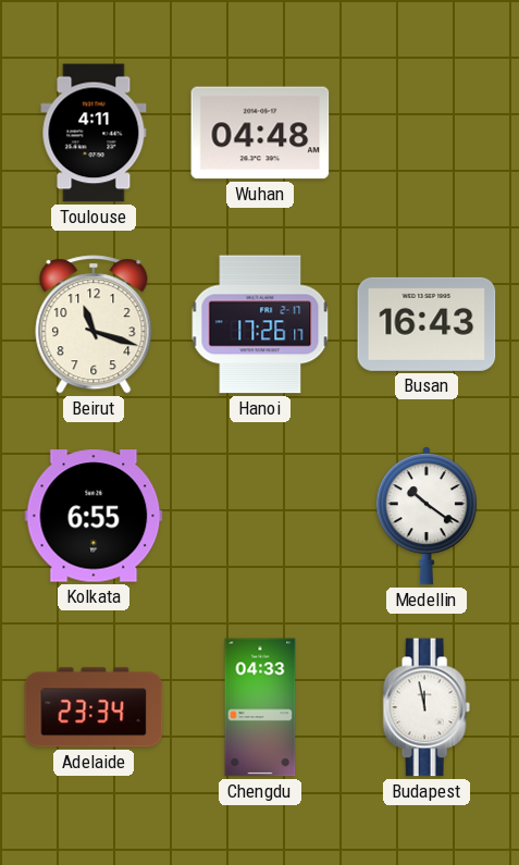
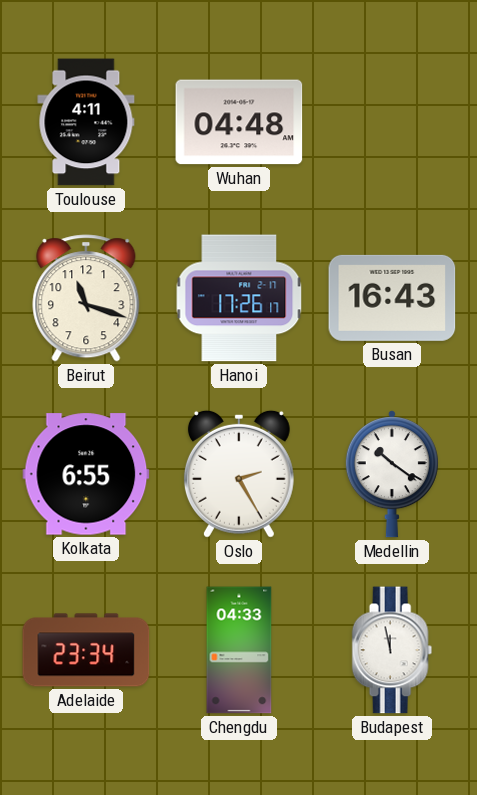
Oslo: none -> 2:25 (239, 474)
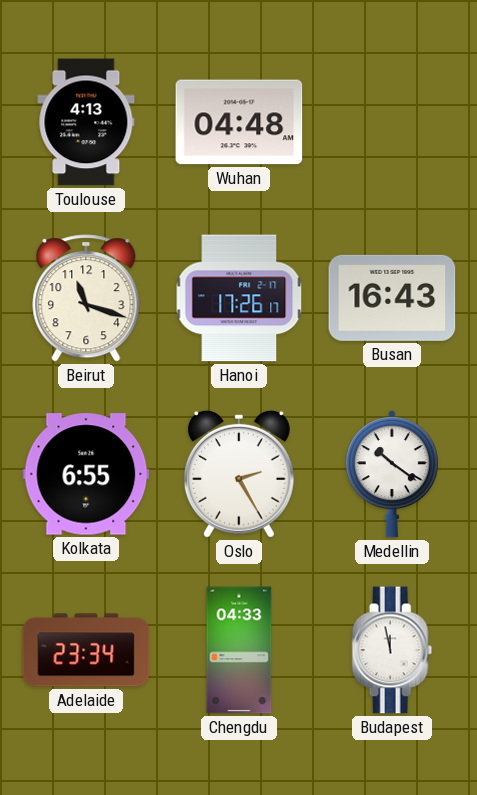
Toulouse: 4:11 -> 4:13 (86, 122)
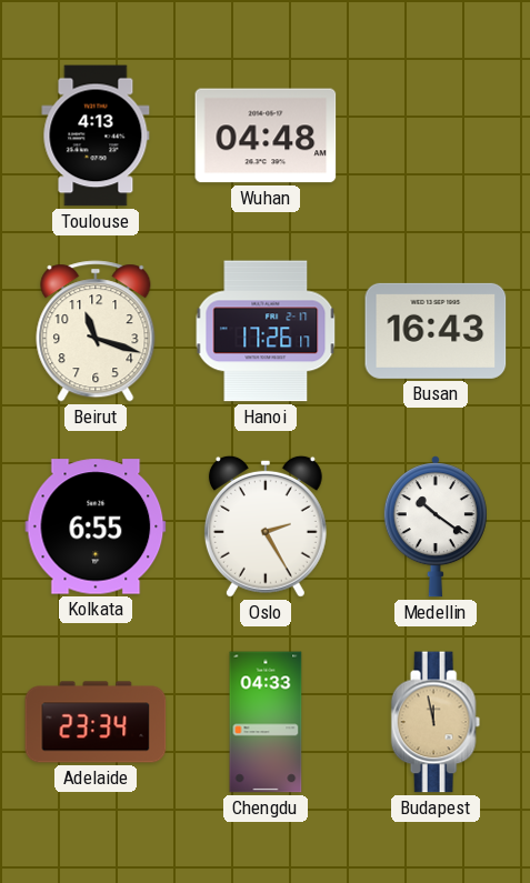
Budapest dial: white -> champagne (436, 722)
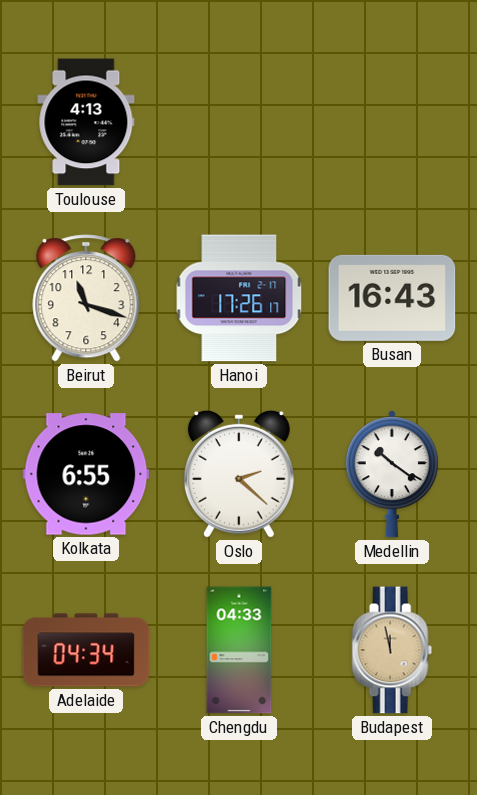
Wuhan: 04:48 -> none (266, 136)
Oslo: 2:25 -> 2:22 (239, 474)
Adelaide: 23:34 -> 04:34 (86, 650)
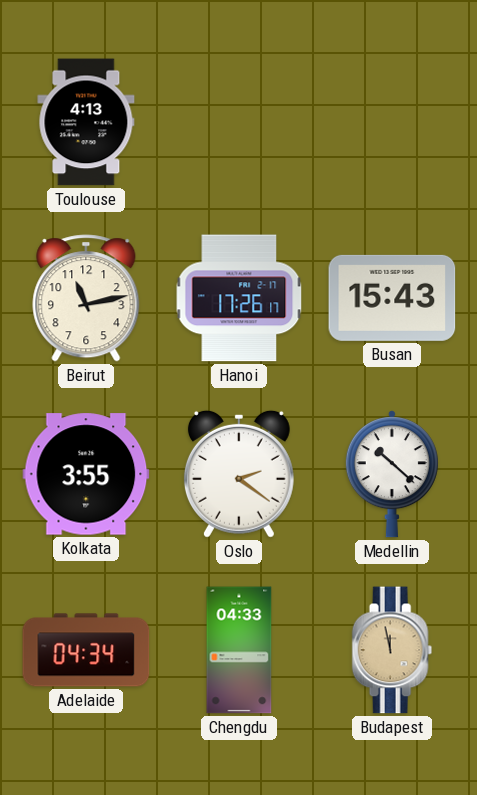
Beirut: 11:18 -> 11:13 (86, 298)
Busan: 16:43 -> 15:43 (392, 298)
Kolkata: 6:55 -> 3:55 (86, 474)
Oslo: 2:22 -> 2:21 (239, 474)
Medellin: 10:21 -> 10:22 (392, 474)
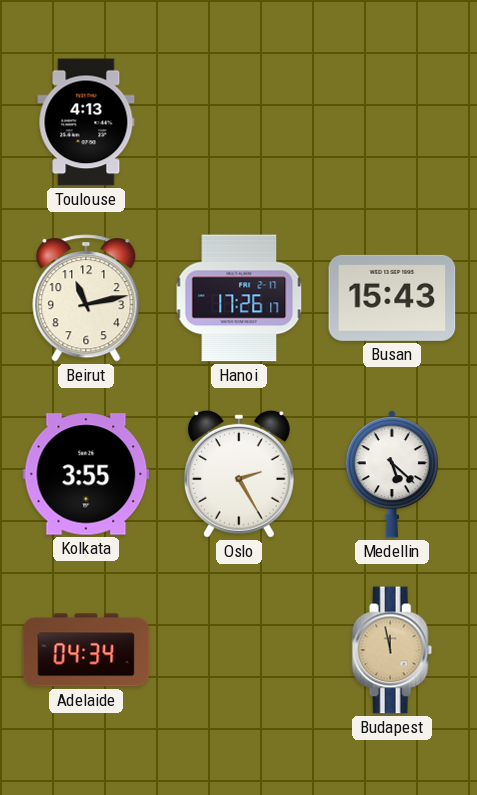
Oslo: 2:21 -> 2:25 (239, 474)
Medellin: 10:22 -> 5:22 (392, 474)
Chengdu: 04:33 -> none (239, 650)
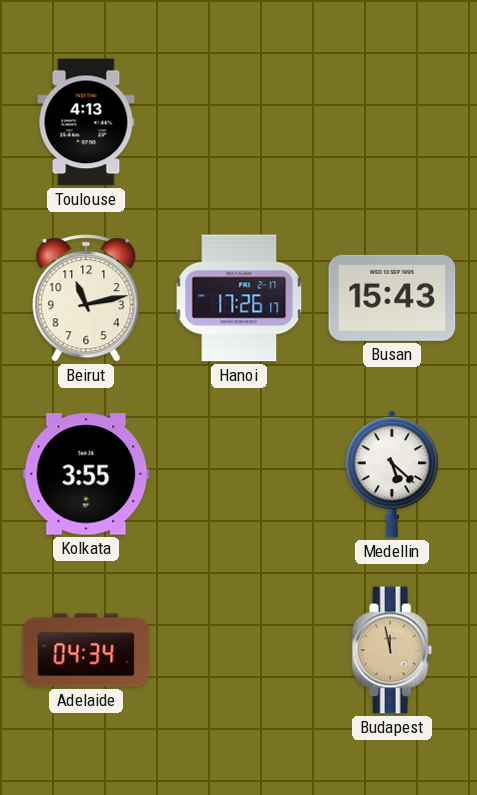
Oslo: 2:25 -> none (239, 474)
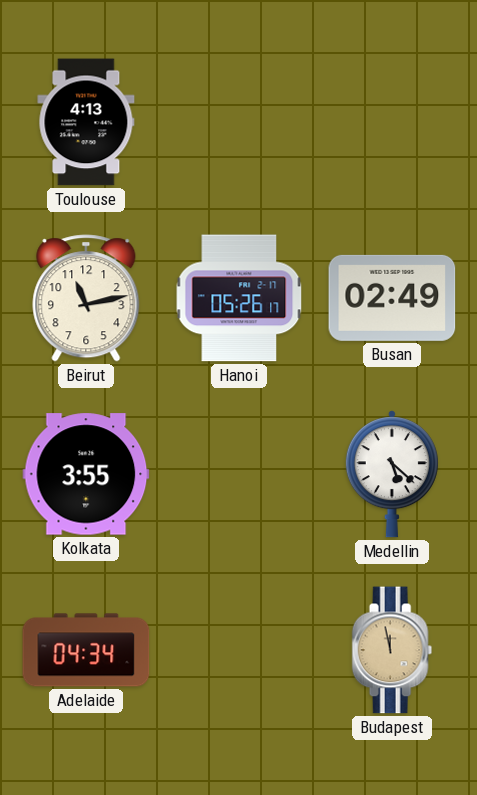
Hanoi: 17:26 -> 05:26 (239, 298)
Busan: 15:43 -> 02:49 (392, 298)
